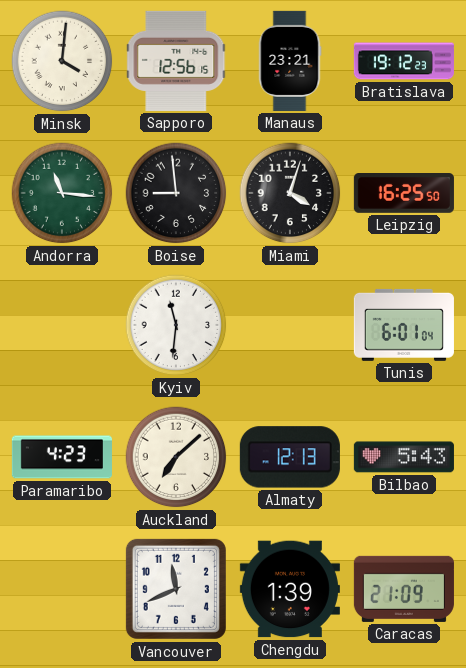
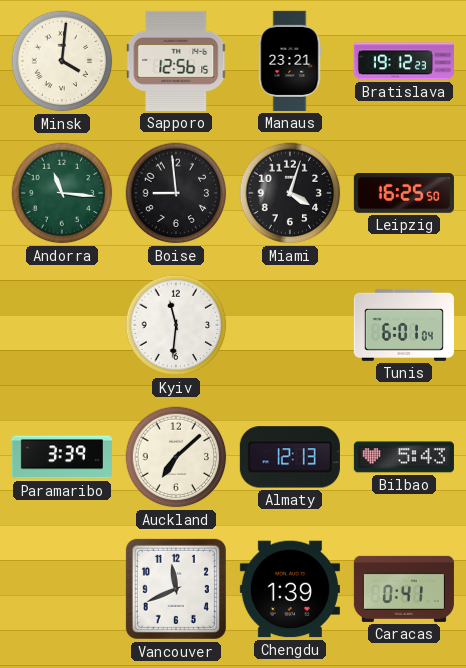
Paramaribo: 4:23 -> 3:39 (62, 457)
Caracas: 21:09 -> 0:41 (404, 589)
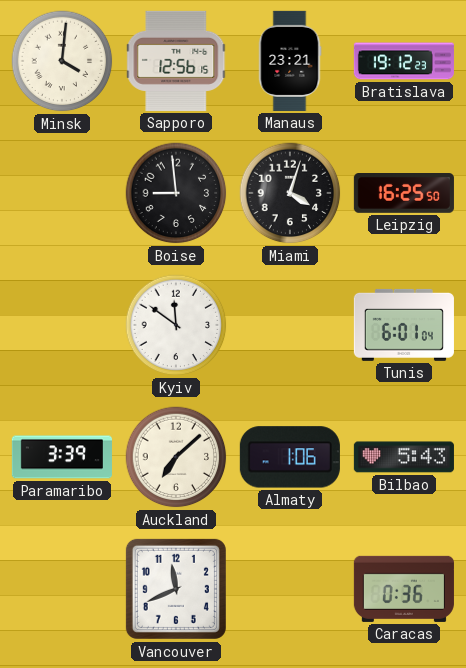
Andorra: 11:16 -> none (62, 193)
Kyiv: 11:31 -> 11:51 (176, 325)
Almaty: 12:13 -> 1:06 (290, 457)
Chengdu: 1:39 -> none (290, 589)
Caracas: 0:41 -> 0:36 (404, 589)
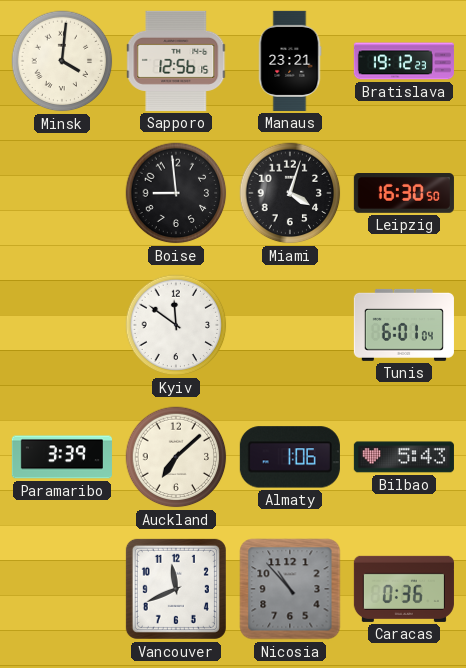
Leipzig: 16:25 -> 16:30 (404, 194)
Nicosia: none -> 10:53 (290, 589)
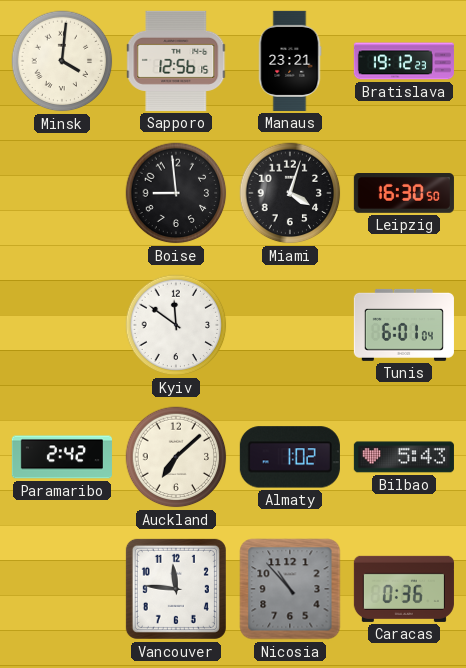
Paramaribo: 3:39 -> 2:42 (62, 457)
Almaty: 1:06 -> 1:02 (290, 457)
Vancouver: 11:41 -> 11:46 (176, 589)
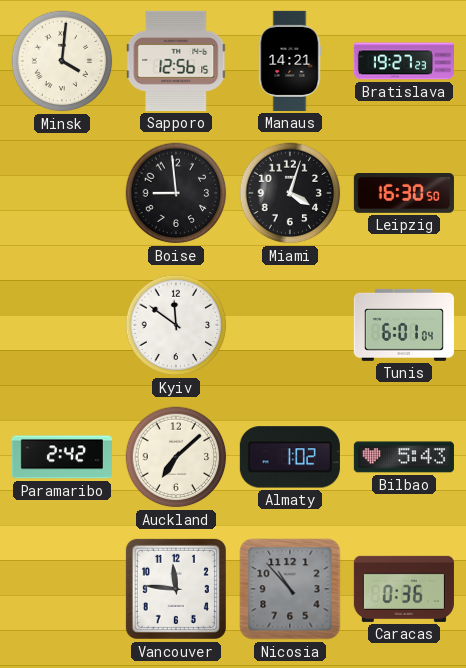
Manaus: 23:21 -> 14:21 (290, 61)
Bratislava: 19:12 -> 19:27 (404, 61)
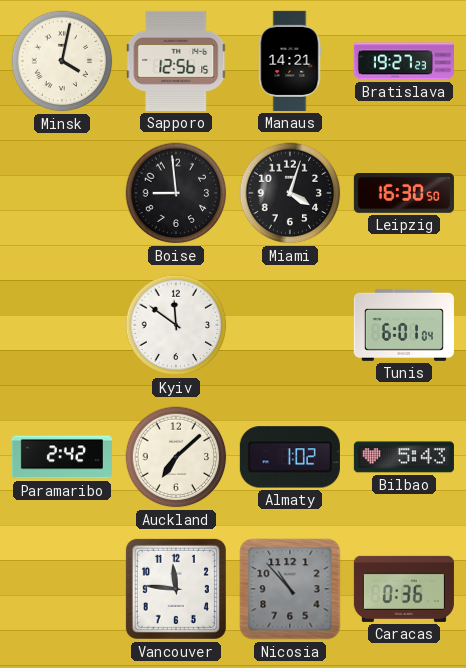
Minsk: 4:01 -> 4:02 (62, 61)
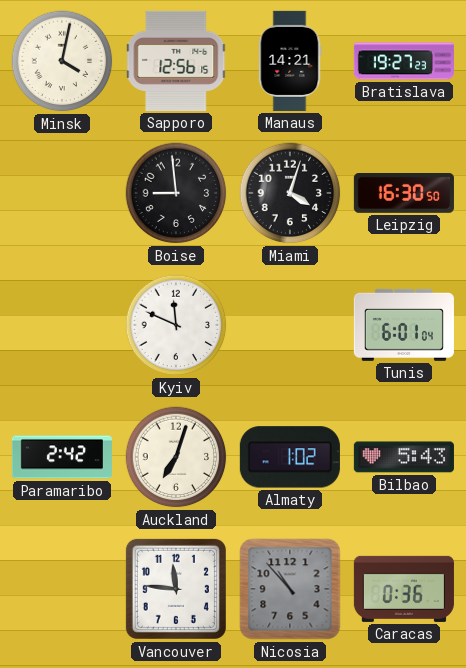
Kyiv: 11:51 -> 11:49 (176, 325)
Auckland: 7:08 -> 7:03 (176, 457)
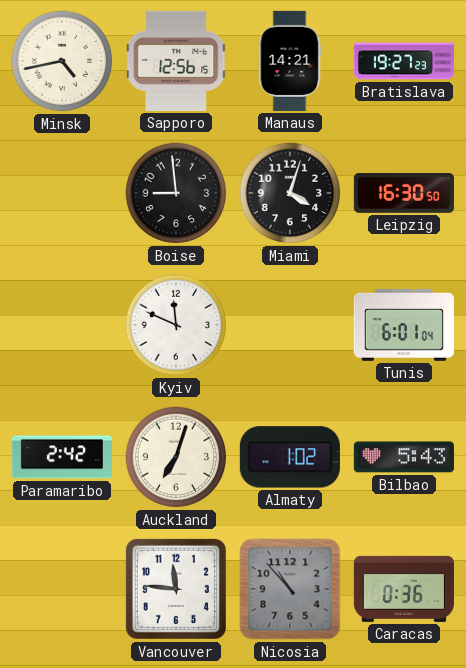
Minsk: 4:02 -> 4:43 (62, 61)
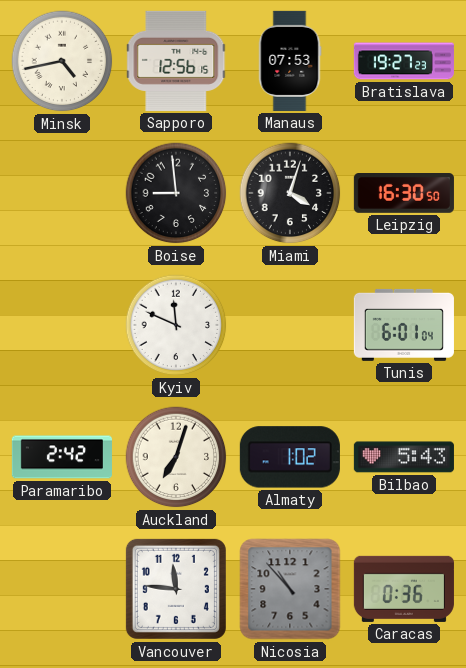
Manaus: 14:21 -> 07:53 (290, 61)
